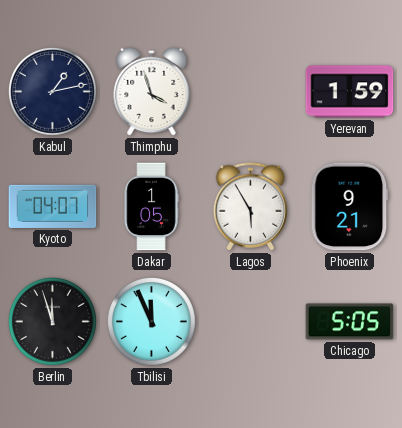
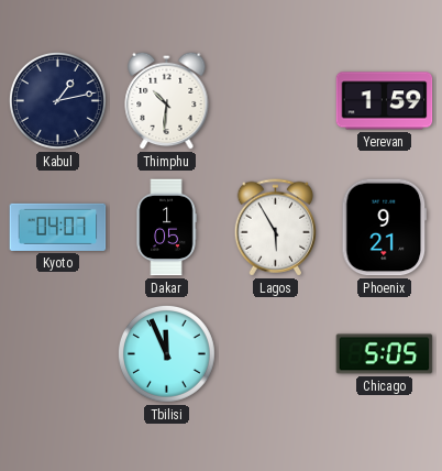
Thimphu: 3:57 -> 10:31 (167, 100)
Berlin: 11:57 -> none (52, 321)
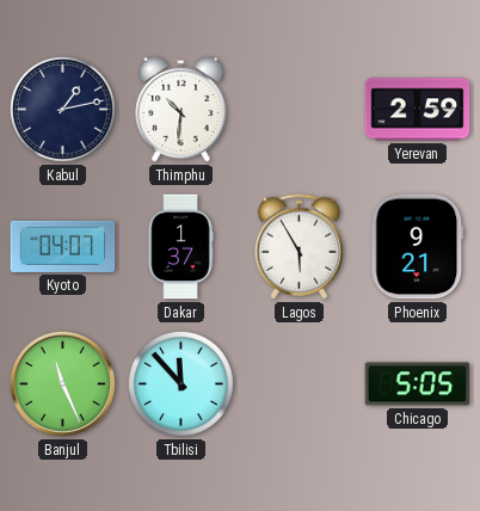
Yerevan: 1:59 -> 2:59 (418, 110)
Dakar: 1:05 -> 1:37 (180, 247)
Banjul: none -> 11:26 (62, 383)
Tbilisi: 11:56 -> 11:53 (180, 383)
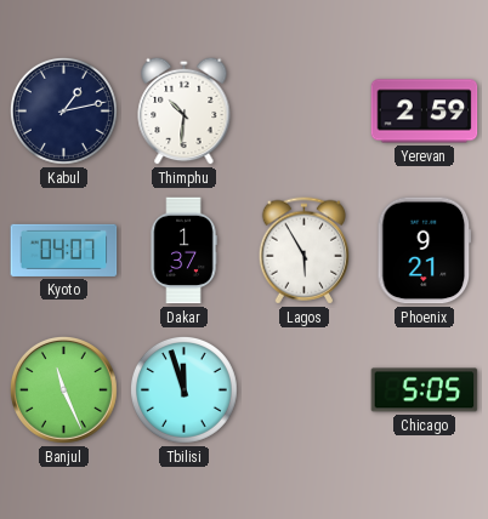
Tbilisi: 11:53 -> 11:57 (183, 389)
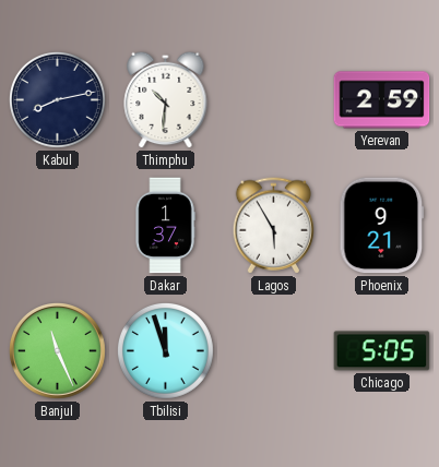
Kabul: 1:13 -> 8:13 (57, 99)
Kyoto: 04:07 -> none (64, 250)
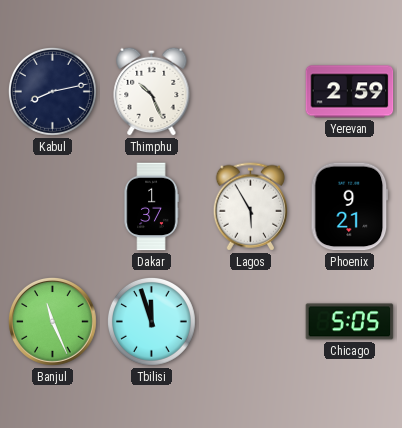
Thimphu: 10:31 -> 10:26 (152, 91)
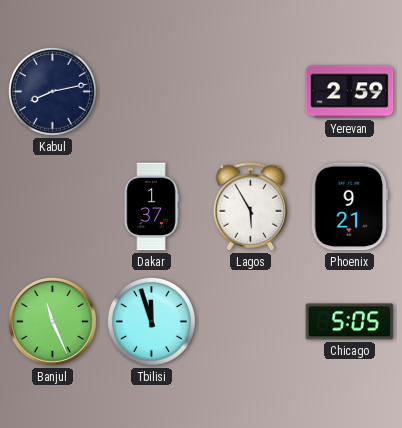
Thimphu: 10:26 -> none (152, 91)
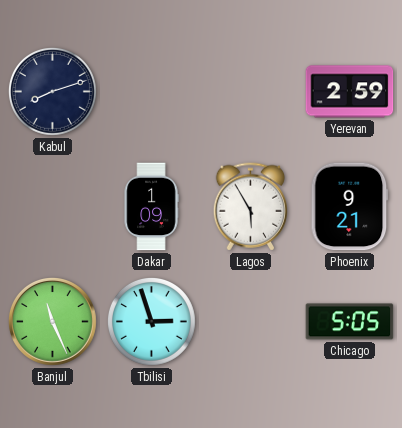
Kabul: 8:13 -> 8:12 (52, 91)
Dakar: 1:37 -> 1:09 (151, 207)
Tbilisi: 11:57 -> 2:57 (151, 321)
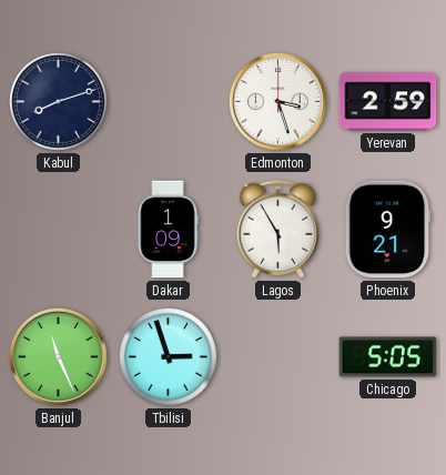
Edmonton: none -> 3:27 (277, 101)
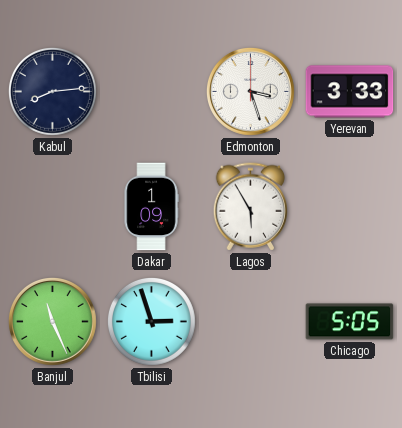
Kabul: 8:12 -> 8:14 (52, 91)
Yerevan: 2:59 -> 3:33 (350, 92)
Phoenix: 9:21 -> none (388, 230)
